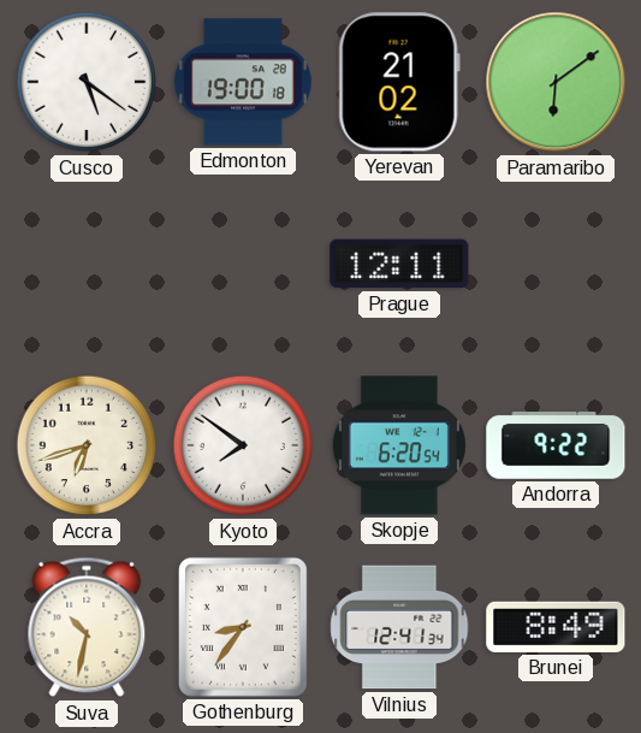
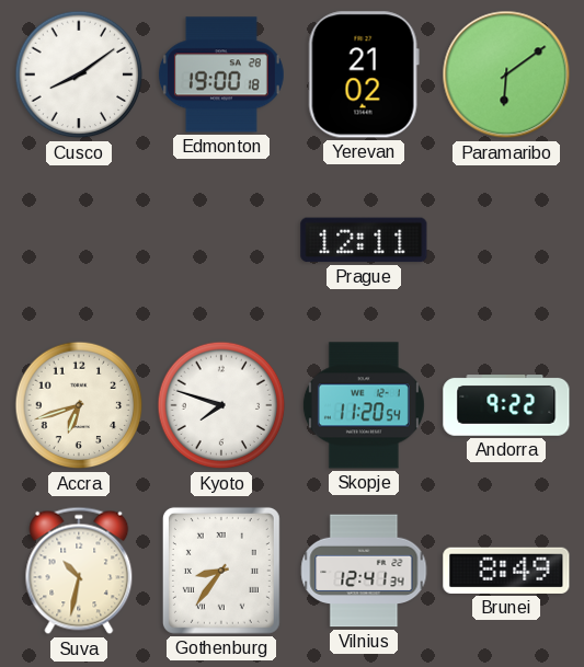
Cusco: 5:21 -> 8:09 (79, 74)
Kyoto: 7:51 -> 7:48 (221, 405)
Skopje: 6:20 -> 11:20 (364, 405)
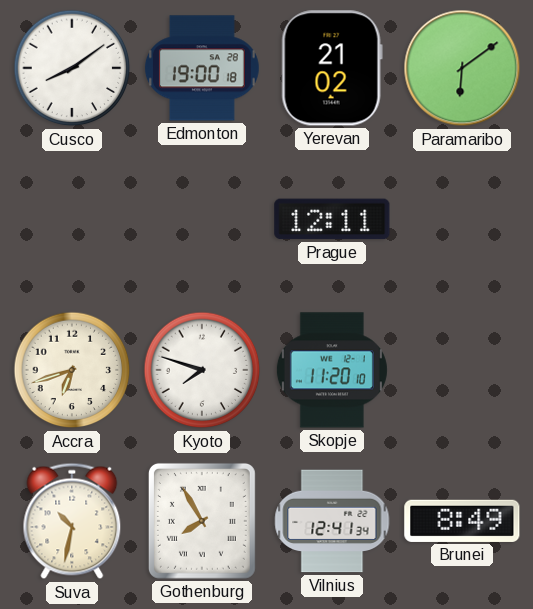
Skopje: 11:20:54 -> 11:20:10 (332, 370)
Andorra: 9:22 -> none (506, 406)
Gothenburg: 8:36 -> 7:55 (202, 521)
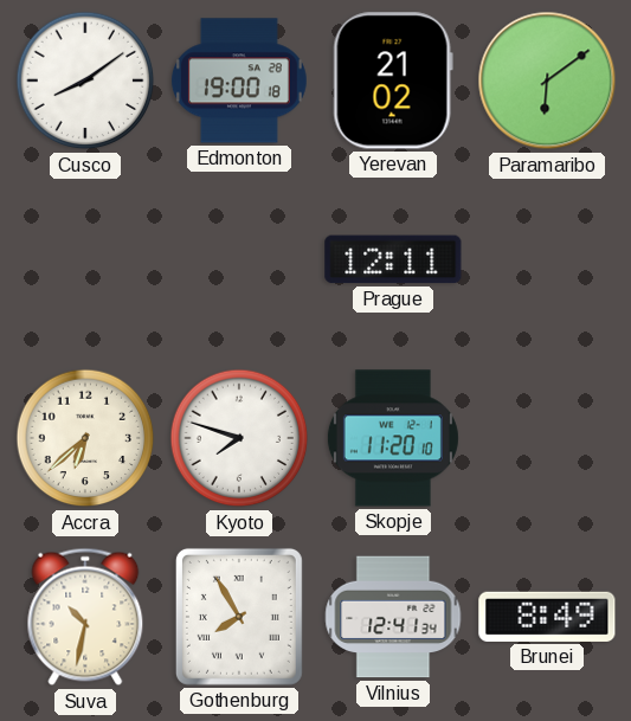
Accra: 6:42 -> 6:38 (85, 438)
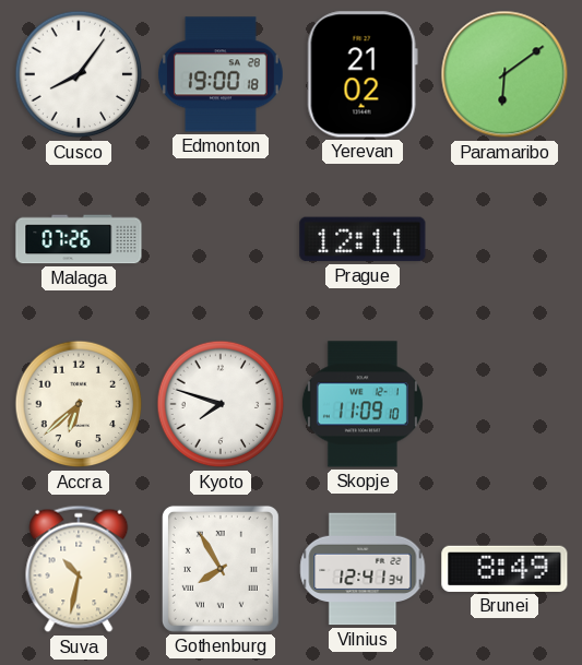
Cusco: 8:09 -> 8:06 (79, 74)
Malaga: none -> 07:26 (79, 239)
Skopje: 11:20 -> 11:09 (363, 404)
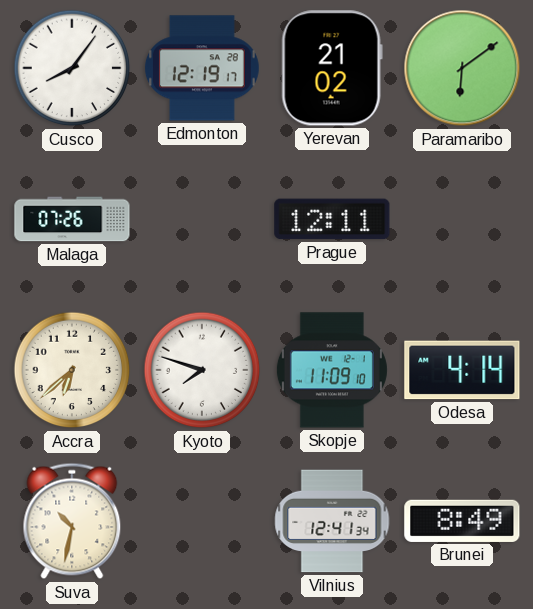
Edmonton: 19:00 -> 12:19 (202, 68)
Odesa: none -> 4:14 (462, 370)
Gothenburg: 7:55 -> none (221, 569)
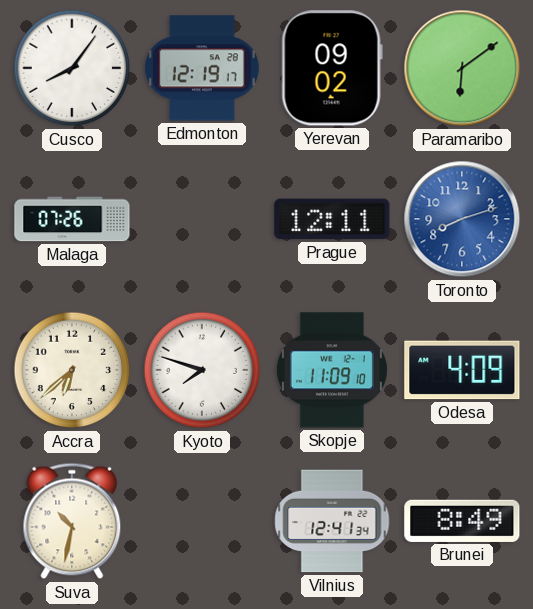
Yerevan: 21:02 -> 09:02 (332, 68)
Toronto: none -> 8:12 (462, 219)
Odesa: 4:14 -> 4:09 (462, 370)
